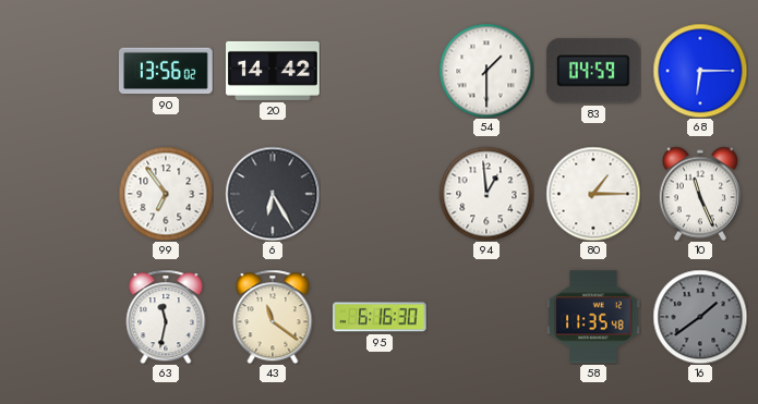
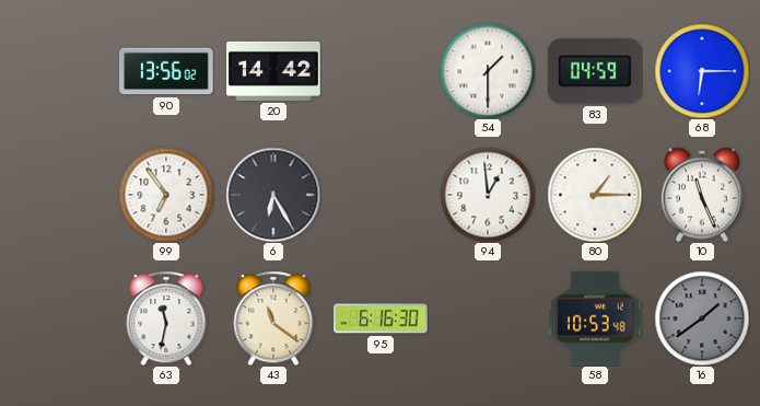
58: 11:35 -> 10:53 (596, 318)
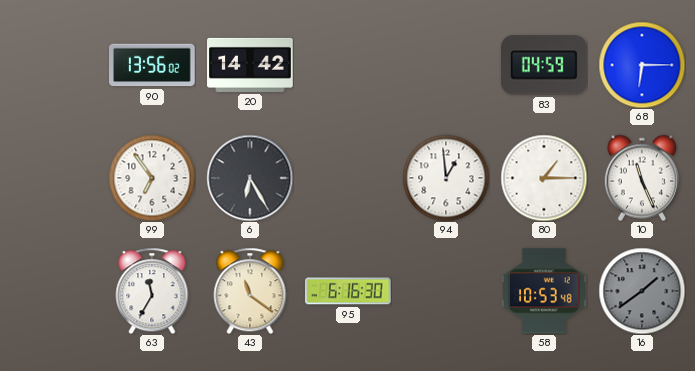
54: 1:30 -> none (488, 71)
63: 11:32 -> 11:35 (152, 291)
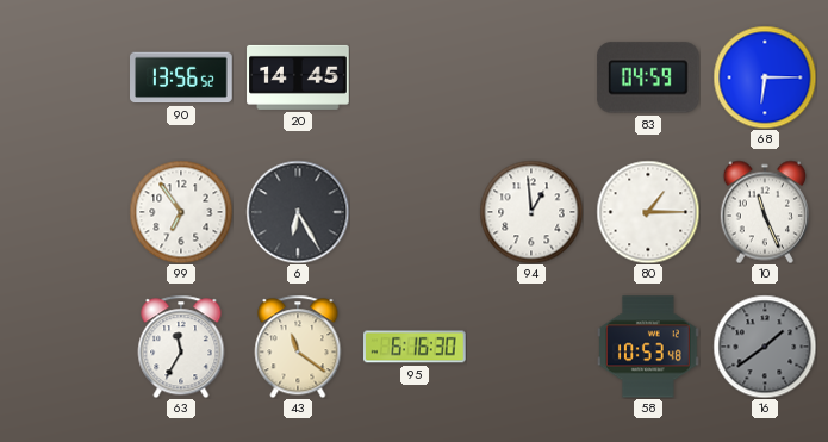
90: 13:56:02 -> 13:56:52 (182, 77)
20: 14:42 -> 14:45 (298, 77)
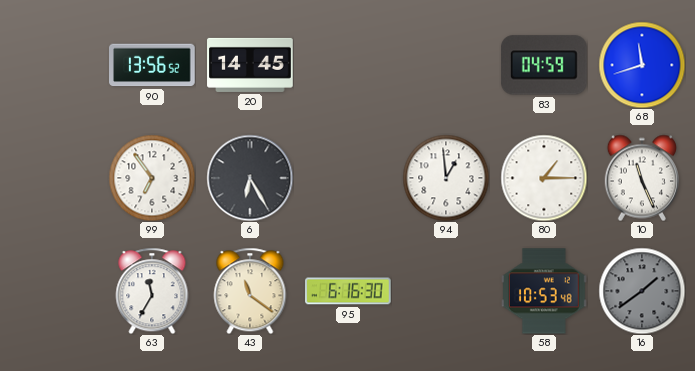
68: 6:15 -> 11:42 (642, 65)
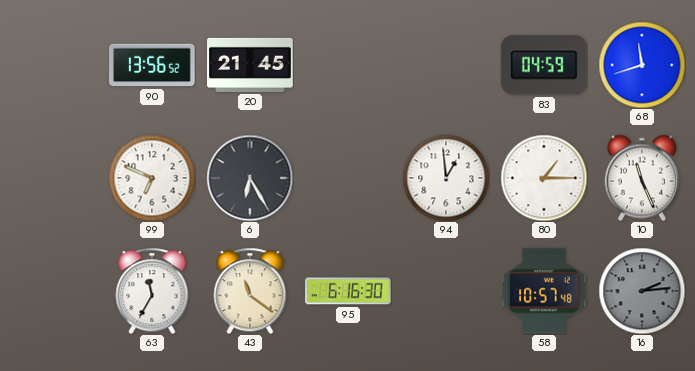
20: 14:45 -> 21:45 (250, 65)
99: 6:54 -> 6:49 (152, 178)
58: 10:53 -> 10:57 (545, 291)
16: 1:39 -> 2:14 (642, 291)
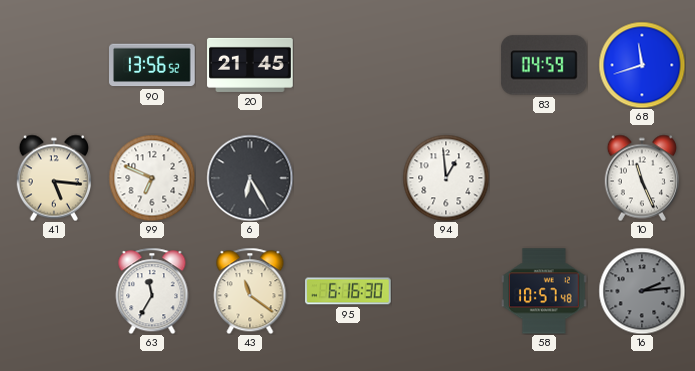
41: none -> 5:16 (53, 178)
80: 1:15 -> none (544, 178)
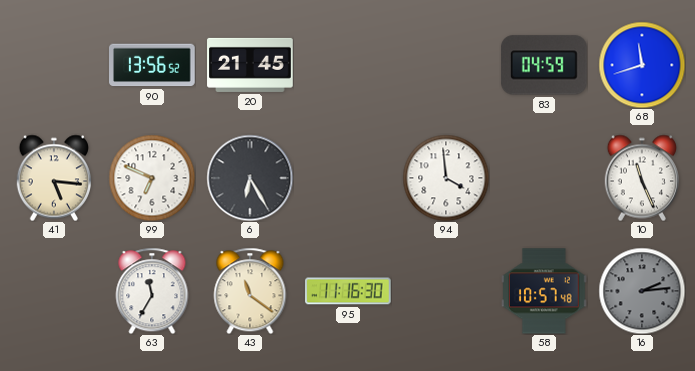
94: 12:59 -> 3:59 (446, 178)
95: 6:16 -> 11:16 (349, 291)
